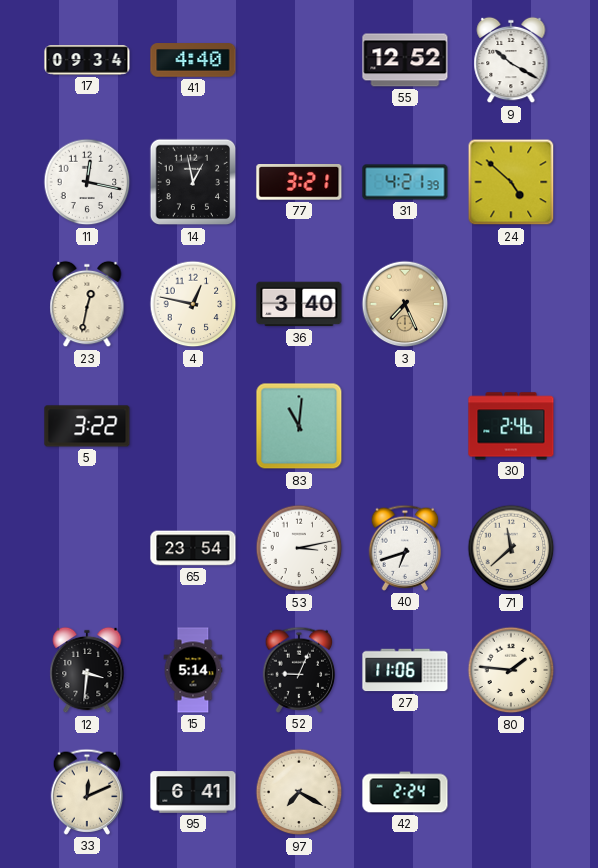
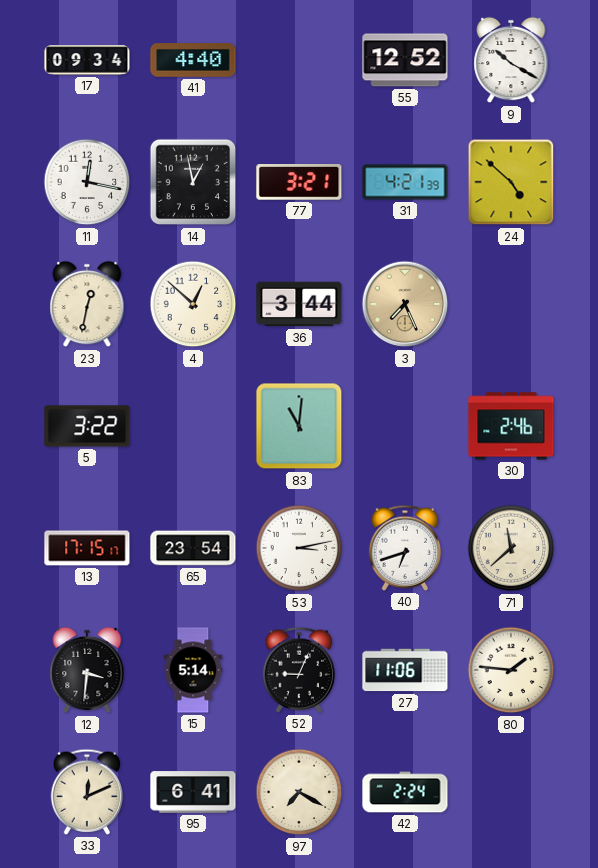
4: 12:47 -> 12:52 (193, 304)
36: 3:40 -> 3:44 (299, 304)
13: none -> 17:15 (87, 548)
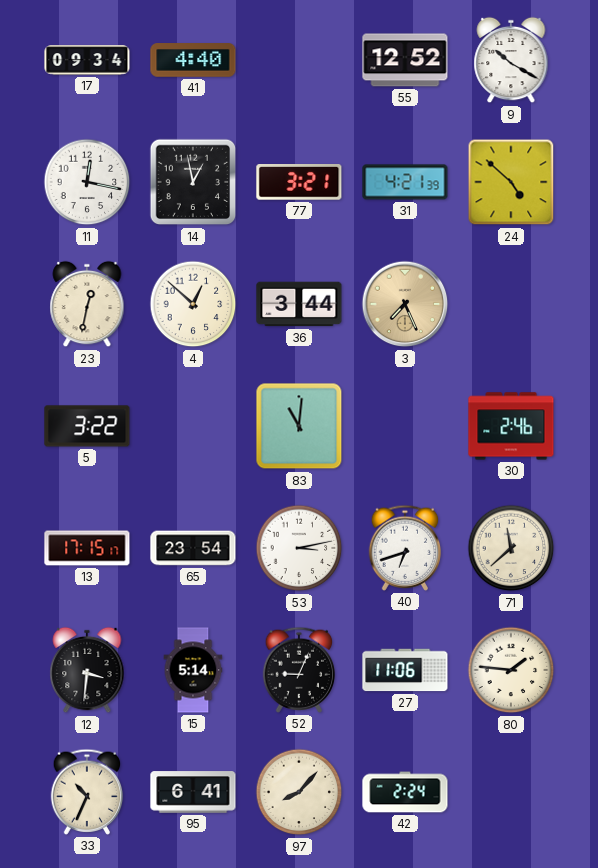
33: 12:11 -> 10:34 (87, 792)
97: 7:20 -> 8:07 (299, 792)
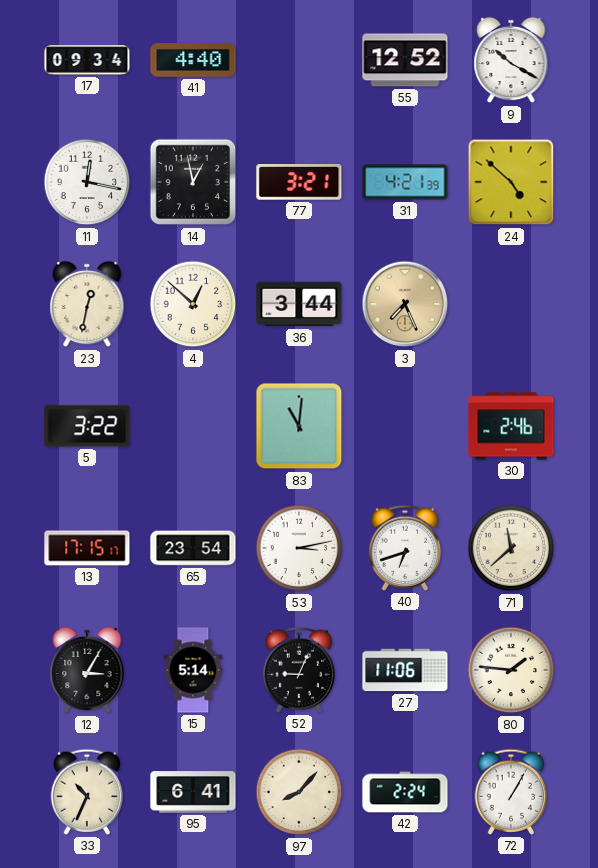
12: 3:31 -> 3:05 (87, 670)
72: none -> 1:05 (511, 792)
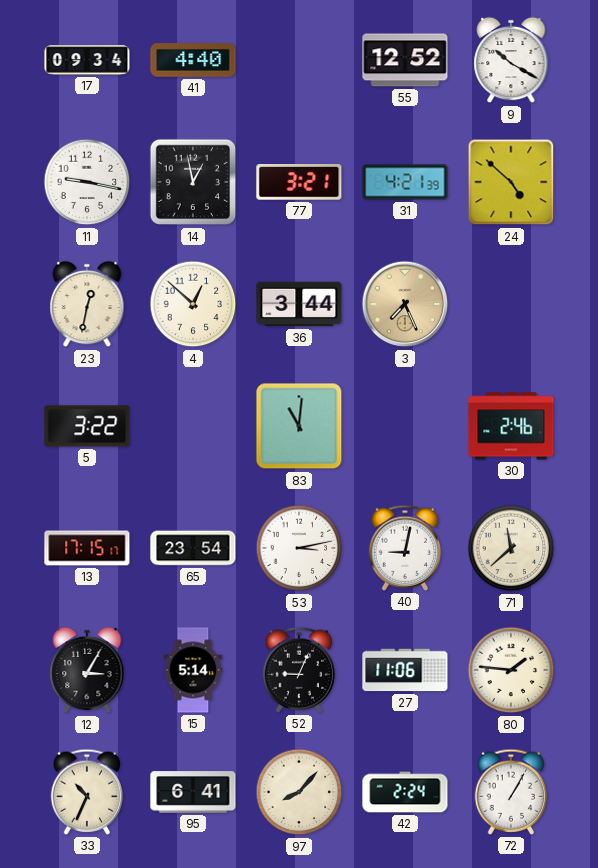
11: 12:17 -> 9:17 (87, 182)
40: 6:42 -> 9:02 (405, 548)
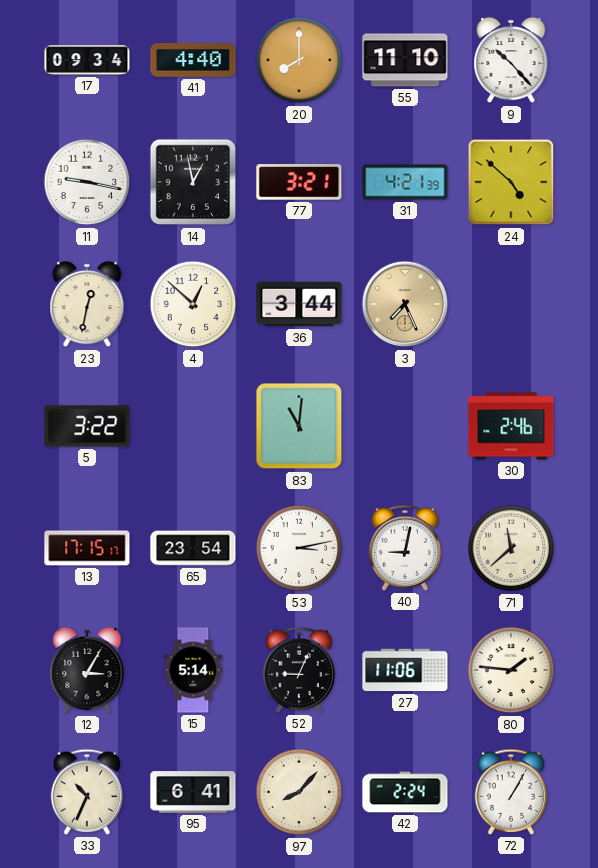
20: none -> 8:00 (299, 60)
55: 12:52 -> 11:10 (405, 60)
9: 10:20 -> 10:23 (511, 60)
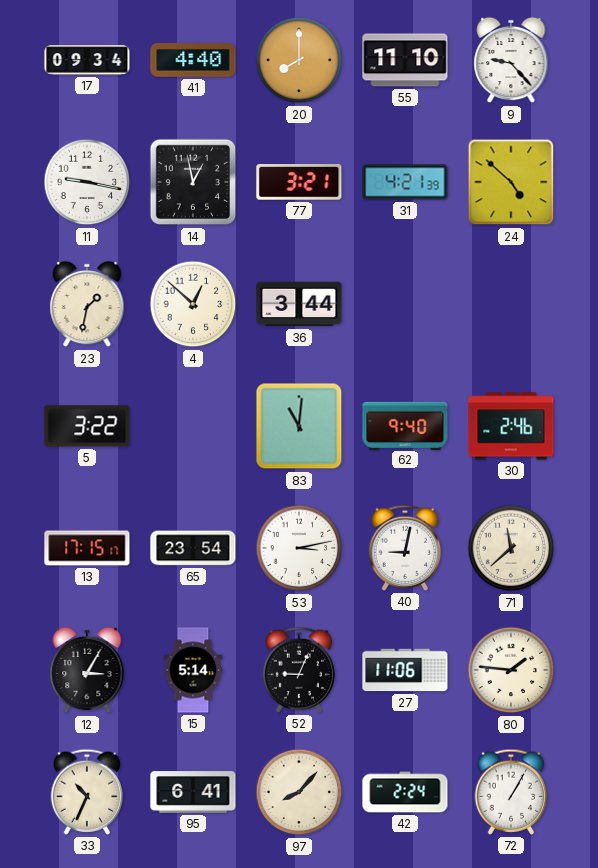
9: 10:23 -> 9:23 (511, 60)
23: 12:32 -> 1:32 (87, 304)
3: 7:26 -> none (405, 304)
62: none -> 9:40 (405, 425)
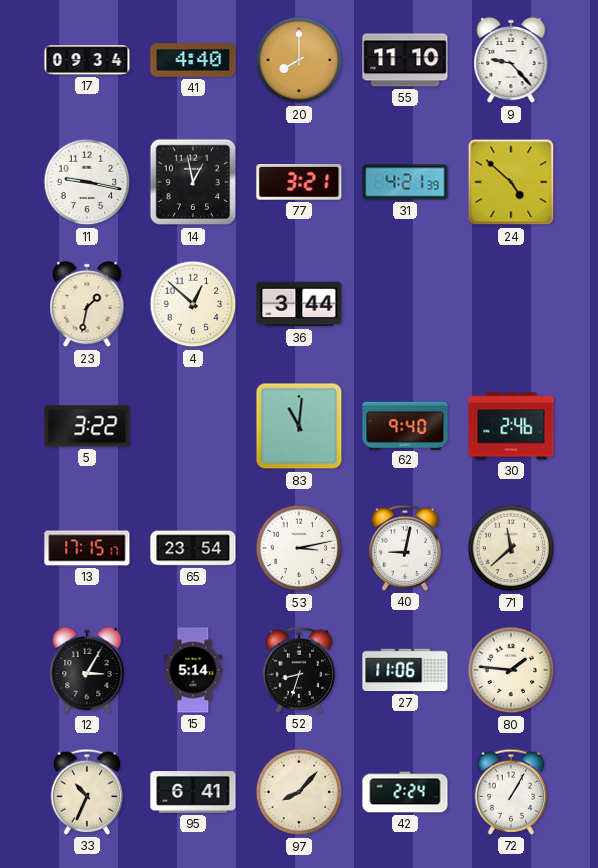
52: 9:04 -> 8:33 (299, 670)
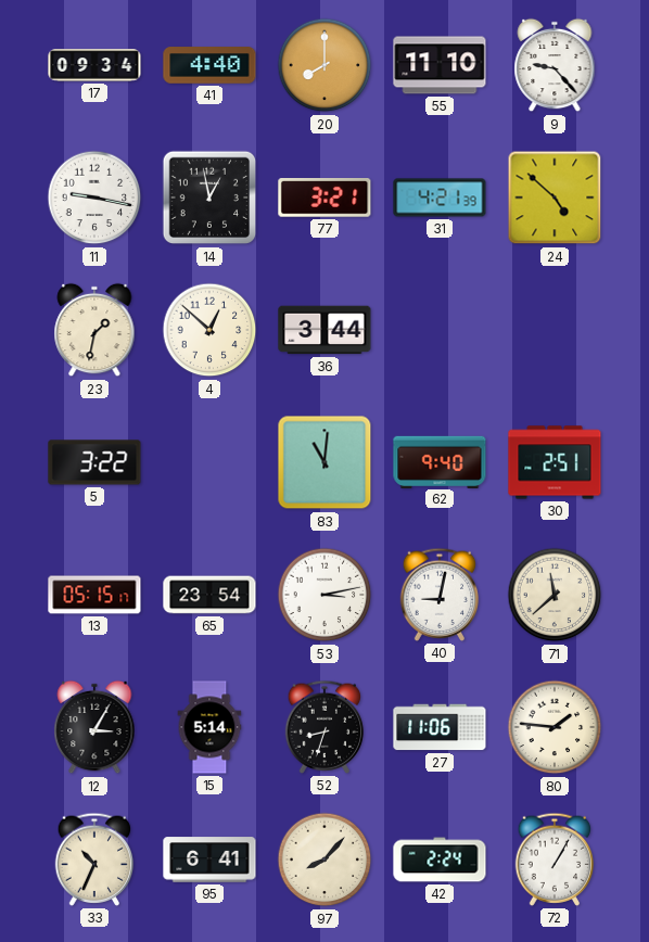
30: 2:46 -> 2:51 (555, 462)
13: 17:15 -> 05:15 (94, 595)
